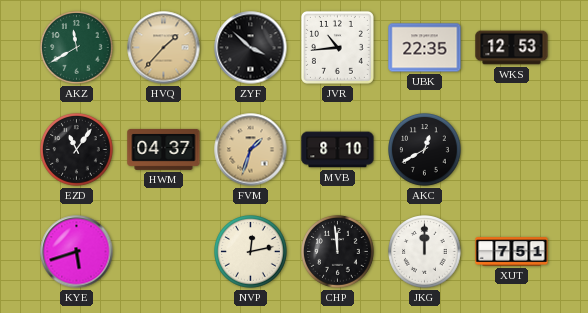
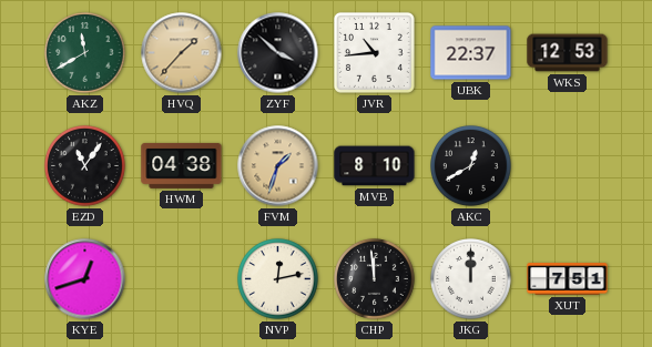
UBK: 22:35 -> 22:37 (471, 53)
HWM: 04:37 -> 04:38 (182, 165)
KYE: 5:42 -> 12:42 (85, 279)
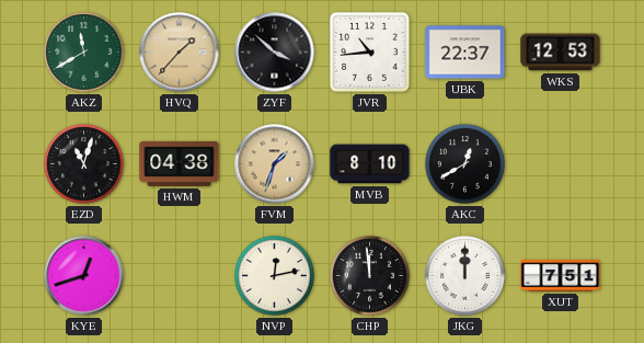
EZD: 11:06 -> 11:03 (84, 164)
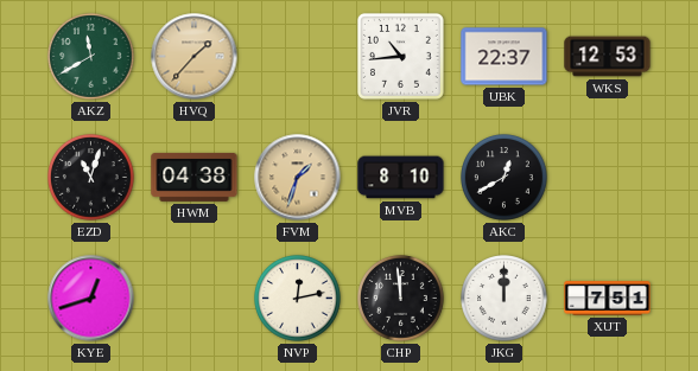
ZYF: 3:52 -> none (275, 53)
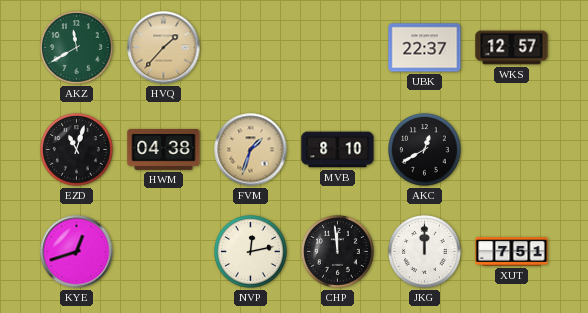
JVR: 10:44 -> none (400, 56)
WKS: 12:53 -> 12:57 (512, 48)
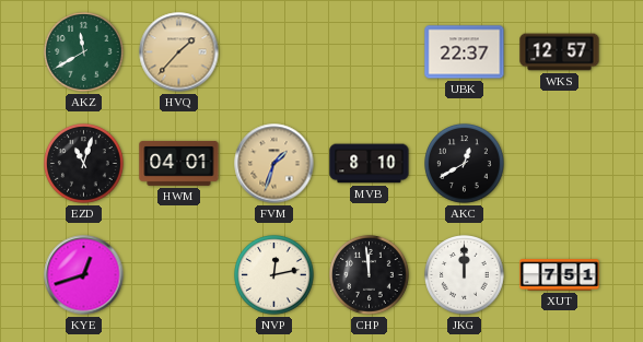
HWM: 04:38 -> 04:01 (179, 163)
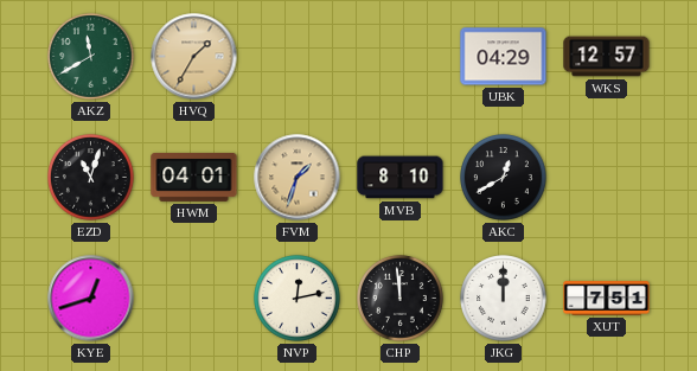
HVQ: 1:37 -> 1:35 (194, 57)
UBK: 22:37 -> 04:29 (504, 57)
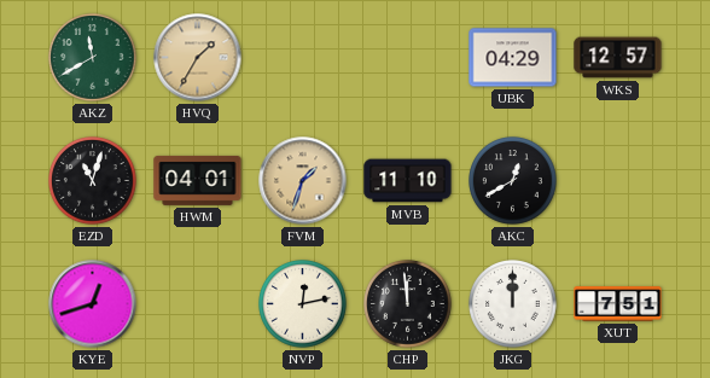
MVB: 8:10 -> 11:10 (408, 181)
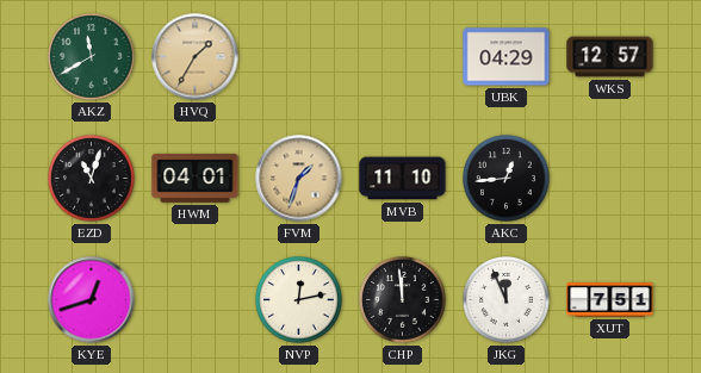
AKC: 12:40 -> 12:44 (507, 179)
JKG: 12:00 -> 11:56 (507, 300)
